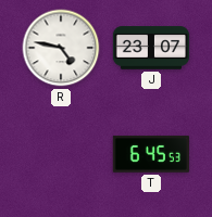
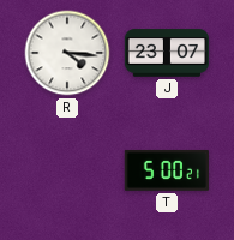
R: 4:47 -> 4:16 (67, 53)
T: 6:45 -> 5:00 (167, 170)
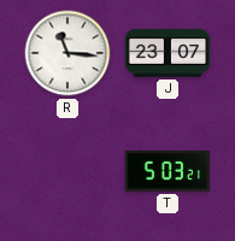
R: 4:16 -> 11:16 (67, 53)
T: 5:00 -> 5:03 (168, 171)
